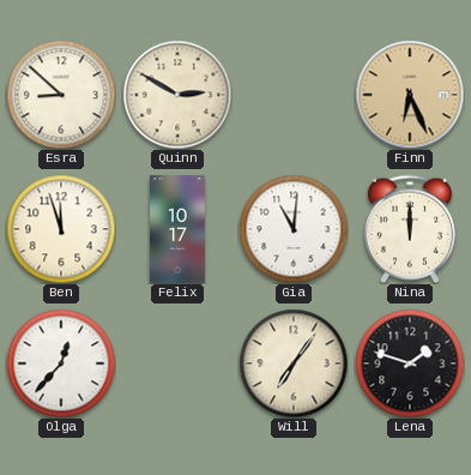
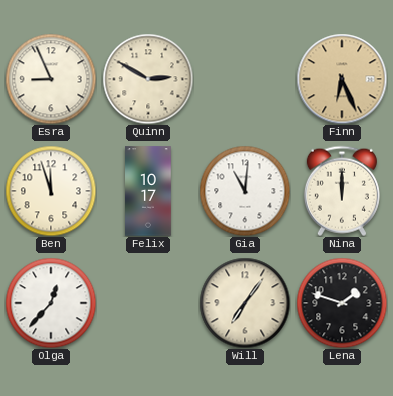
Esra: 8:52 -> 8:56 (51, 79)
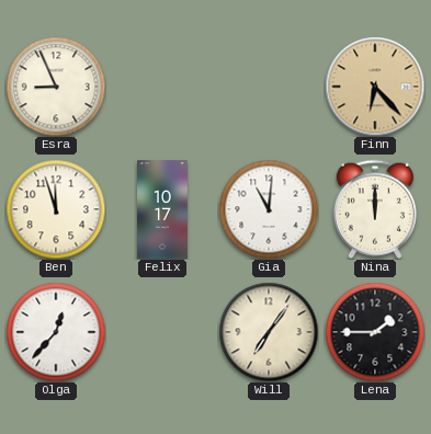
Quinn: 2:50 -> none (148, 79)
Finn: 6:26 -> 6:23 (375, 87)
Lena: 1:48 -> 1:45 (375, 332)
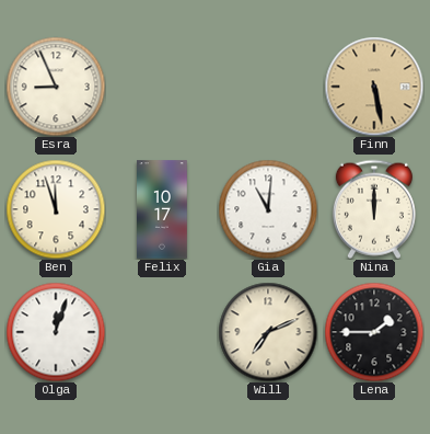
Finn: 6:23 -> 5:28 (374, 87)
Olga: 12:37 -> 12:03 (56, 332)
Will: 7:06 -> 7:11 (268, 332)
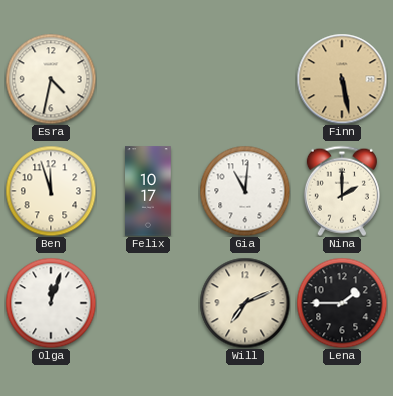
Esra: 8:56 -> 4:32 (51, 79)
Nina: 12:00 -> 2:00 (342, 191)
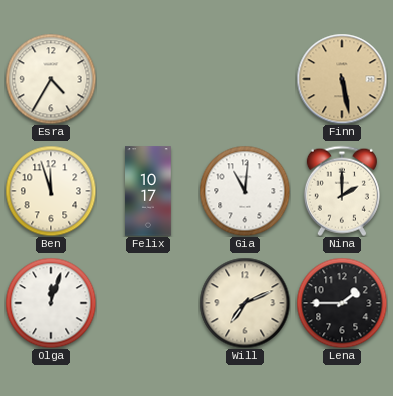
Esra: 4:32 -> 4:35 (51, 79)
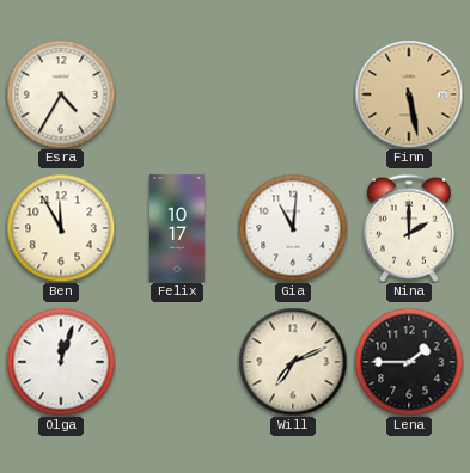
Ben: 11:57 -> 11:55 (61, 228)
